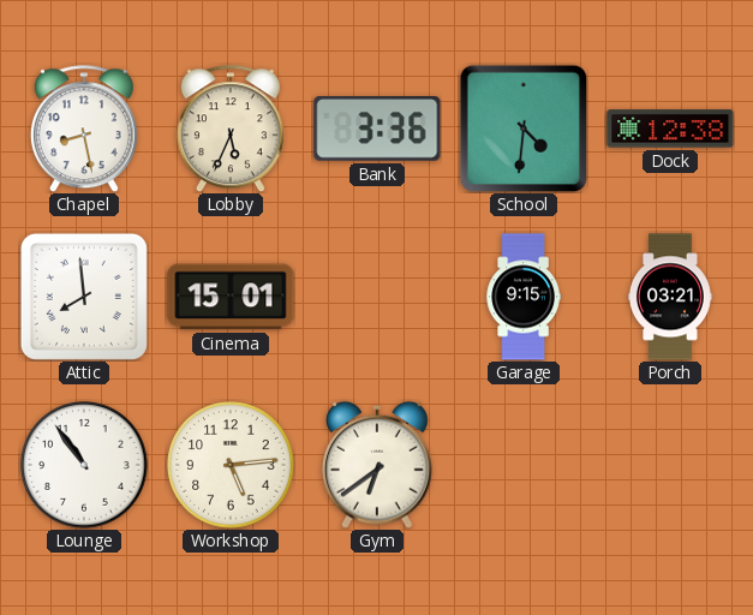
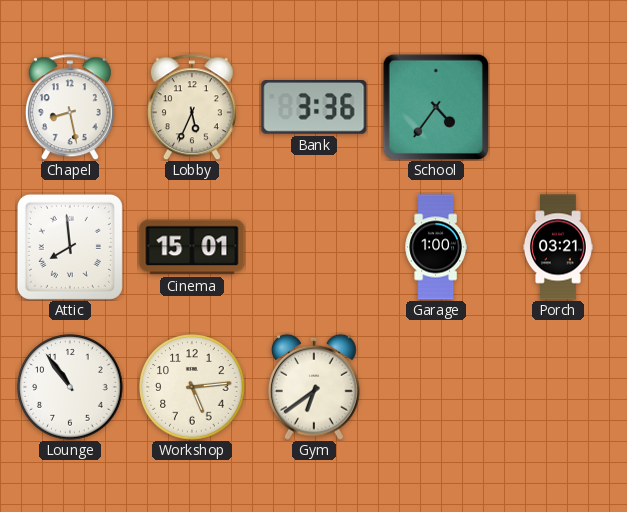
School: 4:31 -> 4:36 (435, 106)
Dock: 12:38 -> none (670, 129)
Garage: 9:15 -> 1:00 (436, 247)
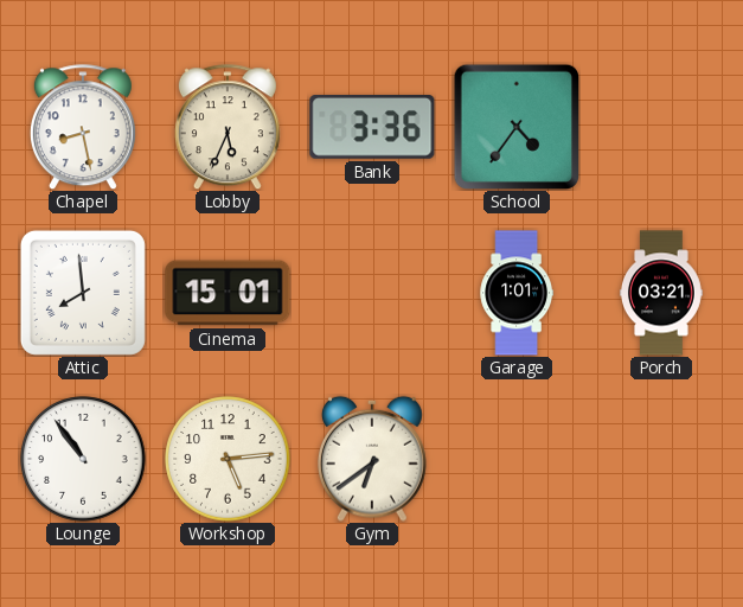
Garage: 1:00 -> 1:01 (517, 293)
